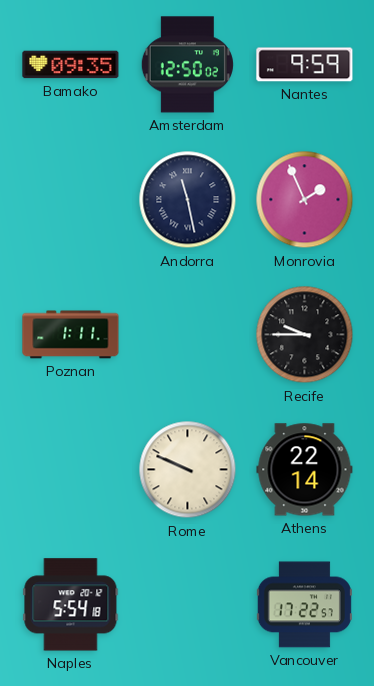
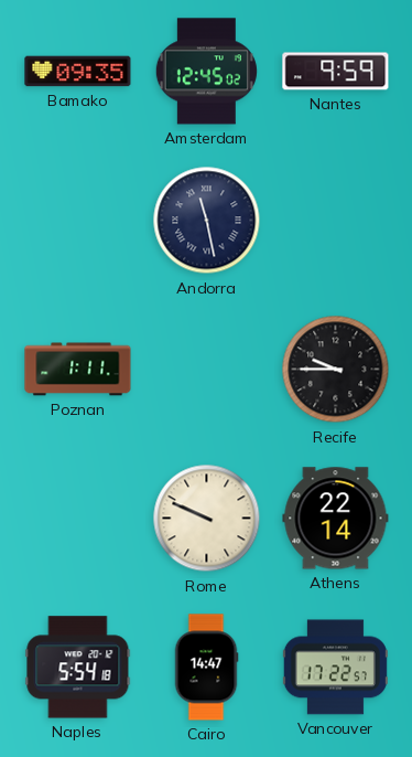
Amsterdam: 12:50 -> 12:45 (206, 72)
Monrovia: 1:56 -> none (305, 200)
Cairo: none -> 14:47 (206, 668)
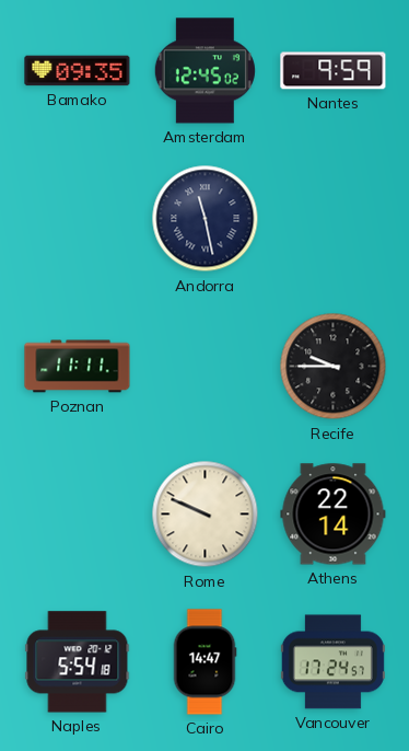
Poznan: 1:11 -> 11:11 (78, 367)
Vancouver: 17:22 -> 17:24 (332, 662)
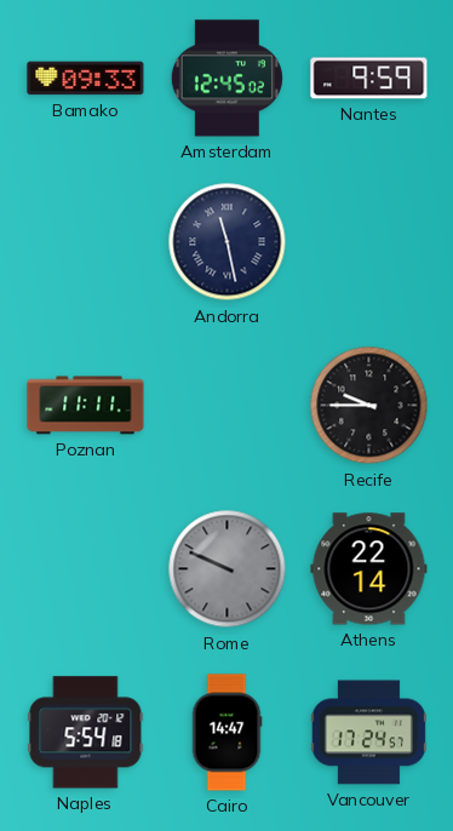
Bamako: 09:35 -> 09:33 (86, 79)
Rome dial: cream -> grey (228, 569)
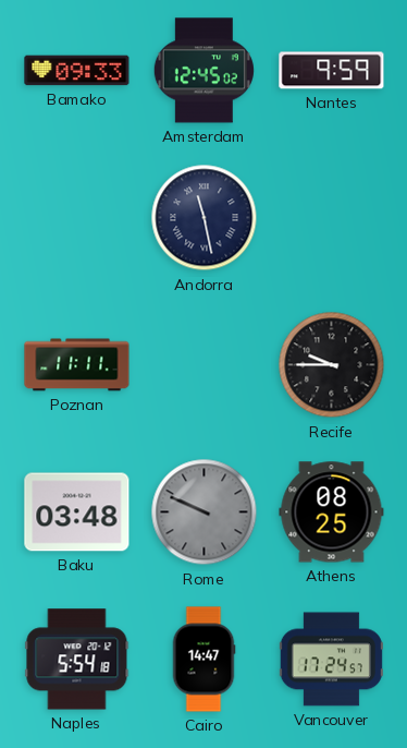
Baku: none -> 03:48 (77, 512)
Athens: 22:14 -> 08:25 (332, 512)
